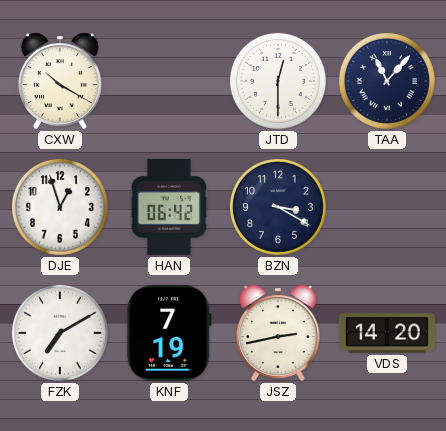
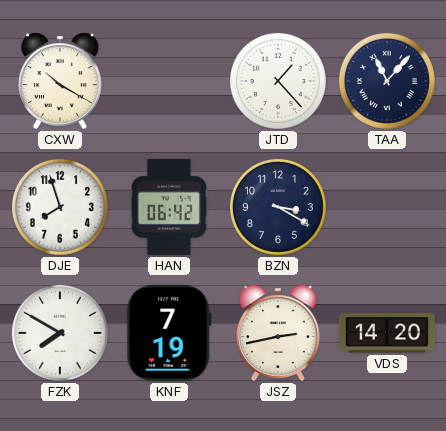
JTD: 12:30 -> 1:23 (278, 81)
DJE: 12:57 -> 7:57 (60, 207)
FZK: 7:10 -> 7:50 (60, 333)
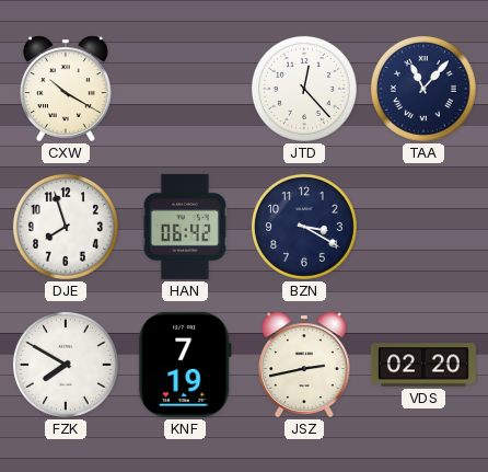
JTD: 1:23 -> 12:23 (304, 89)
VDS: 14:20 -> 02:20 (423, 365)
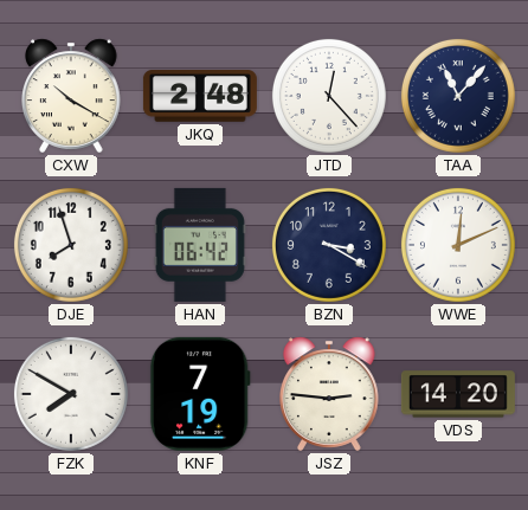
JKQ: none -> 2:48 (200, 96)
WWE: none -> 12:11 (458, 245)
JSZ: 2:43 -> 2:46 (330, 394)
VDS: 02:20 -> 14:20 (458, 394)
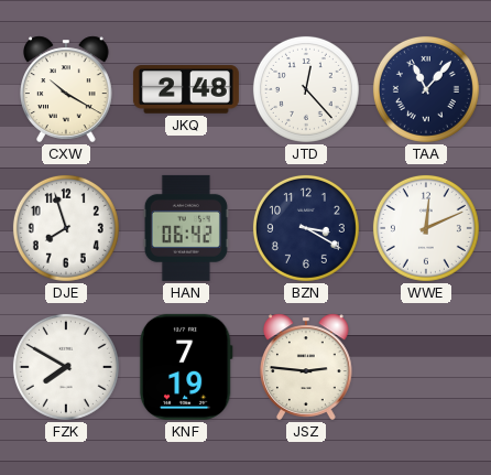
VDS: 14:20 -> none (458, 394)
